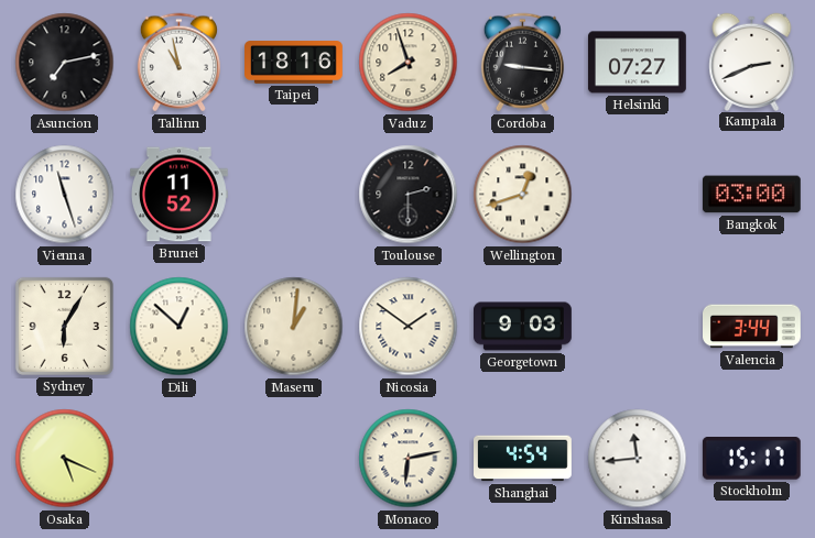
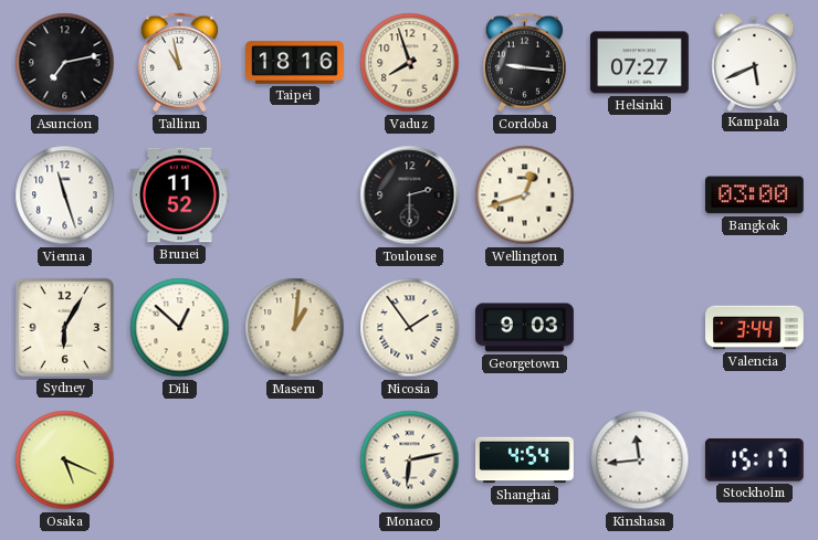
Kampala: 2:41 -> 5:41 (755, 62)
Nicosia: 1:51 -> 1:54 (410, 328)
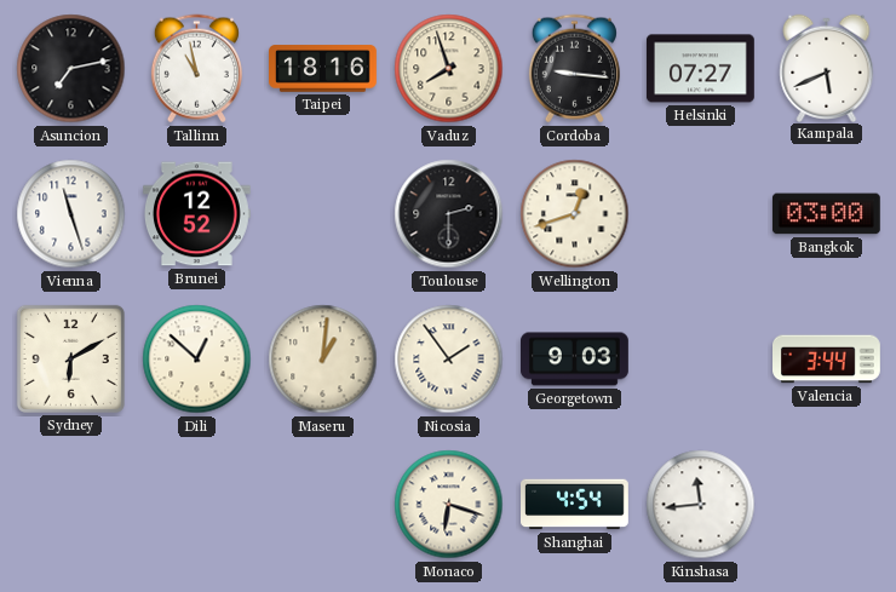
Brunei: 11:52 -> 12:52 (197, 214)
Sydney: 6:05 -> 6:10 (70, 358)
Osaka: 5:19 -> none (65, 460)
Monaco: 6:13 -> 6:18 (449, 505)
Stockholm: 15:17 -> none (754, 460)
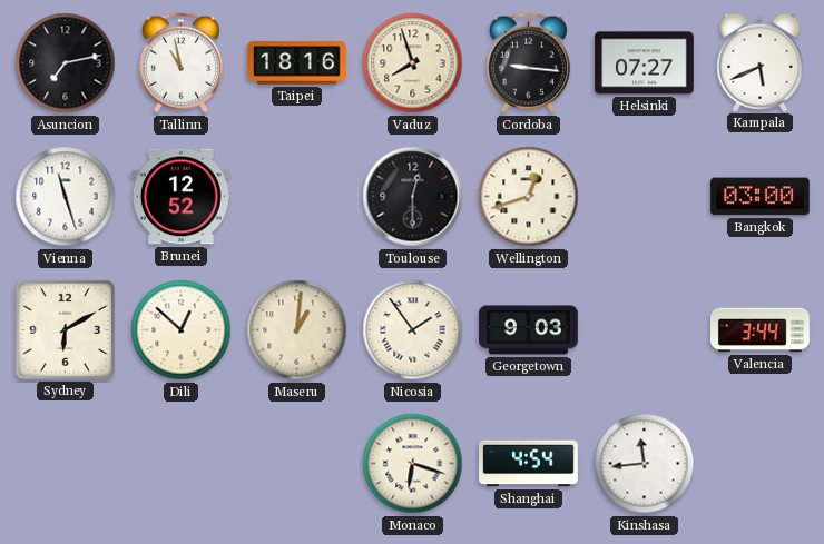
Toulouse: 2:30 -> 12:30 (413, 197)
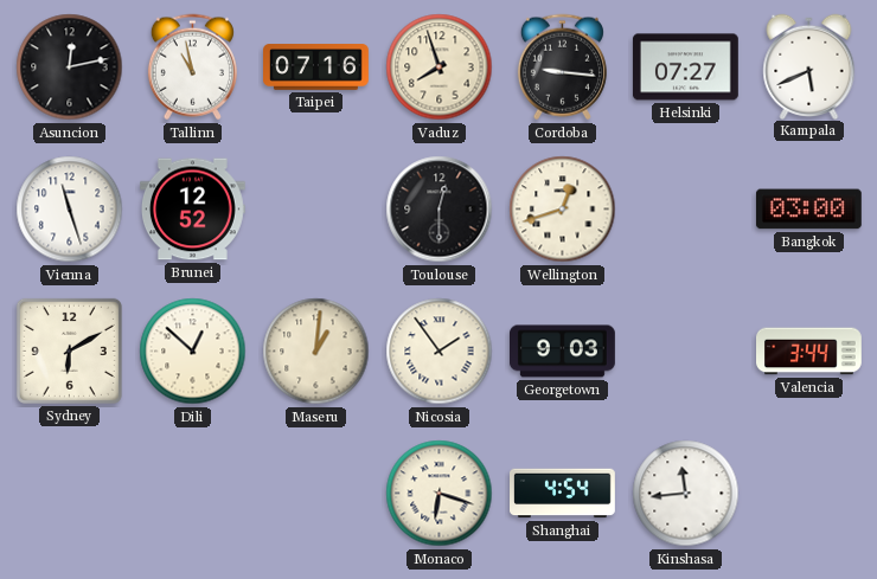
Asuncion: 7:13 -> 12:13 (70, 67)
Taipei: 18:16 -> 07:16 (316, 67)
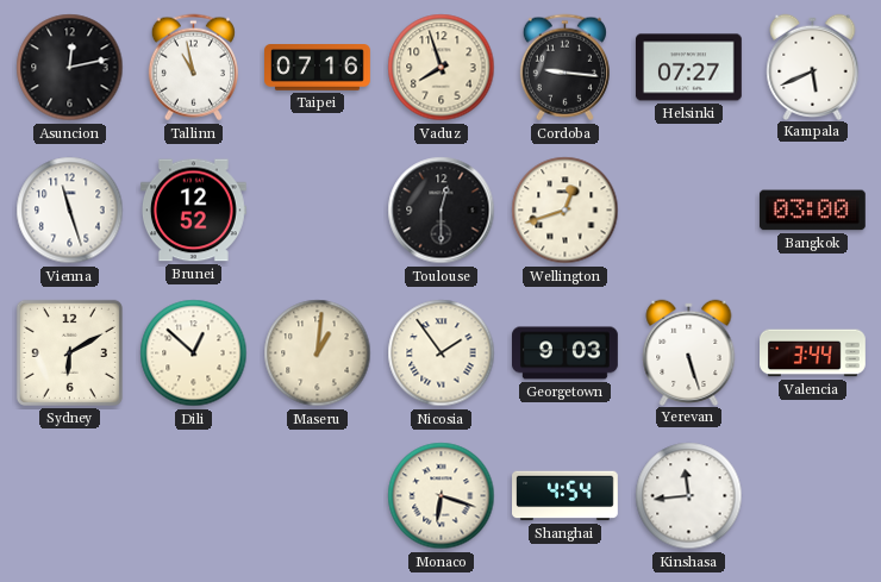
Yerevan: none -> 5:27 (689, 352)
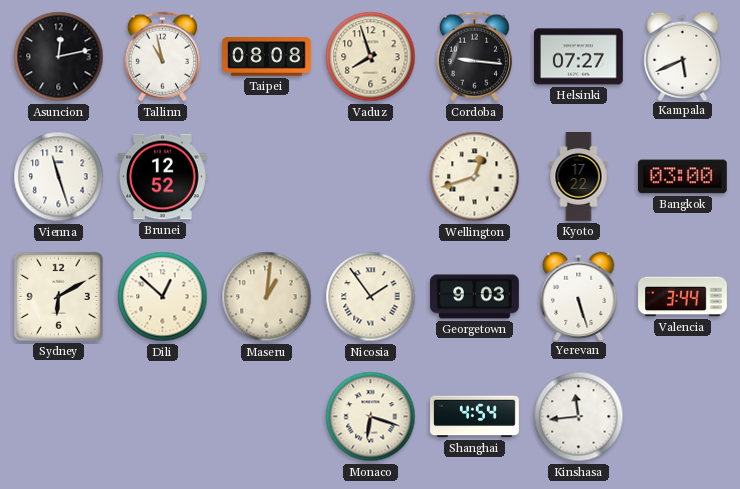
Taipei: 07:16 -> 08:08 (267, 57)
Toulouse: 12:30 -> none (442, 211)
Kyoto: none -> 17:22 (579, 177)
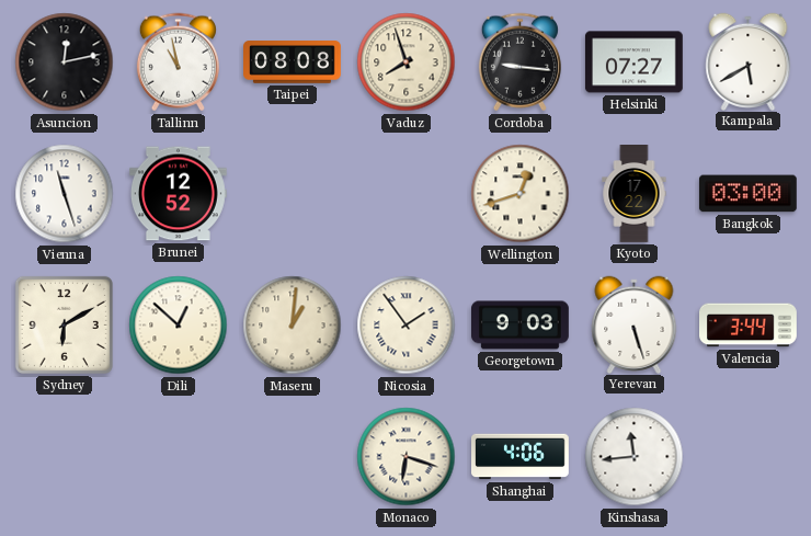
Kampala: 5:41 -> 5:40 (749, 61)
Shanghai: 4:54 -> 4:06 (521, 457)
